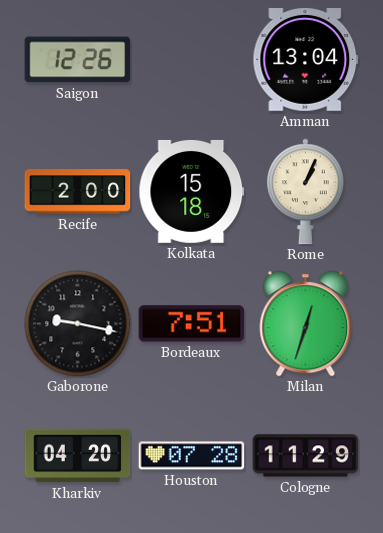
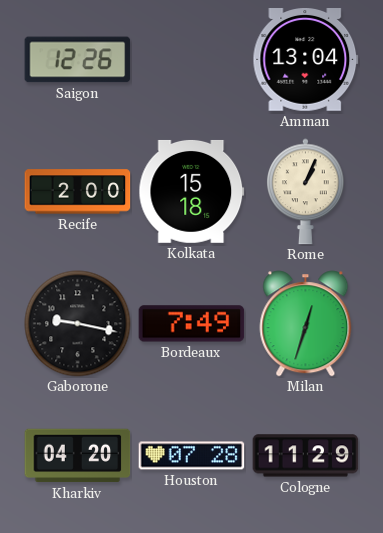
Bordeaux: 7:51 -> 7:49 (192, 324)
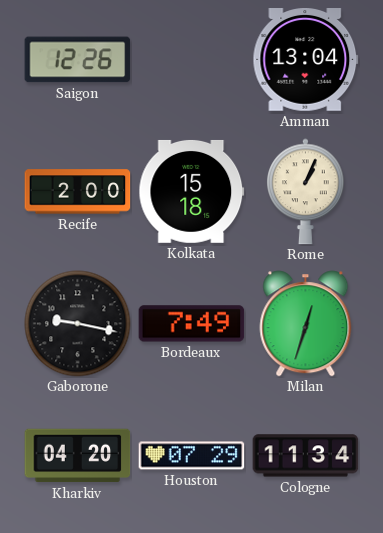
Houston: 07:28 -> 07:29 (192, 456)
Cologne: 11:29 -> 11:34 (306, 456)
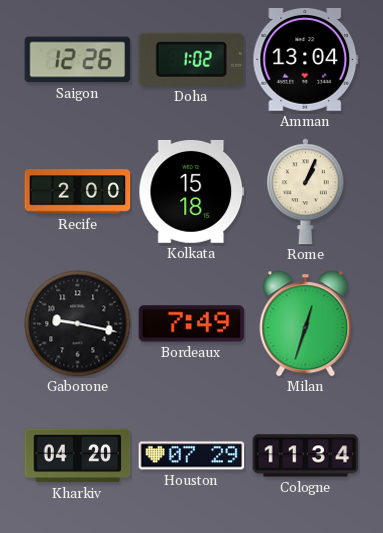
Doha: none -> 1:02 (192, 59)
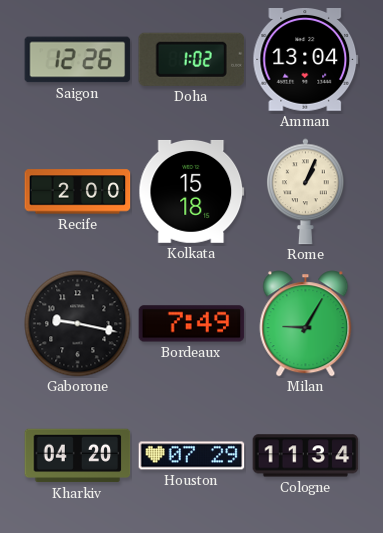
Milan: 12:33 -> 9:05 (306, 324)
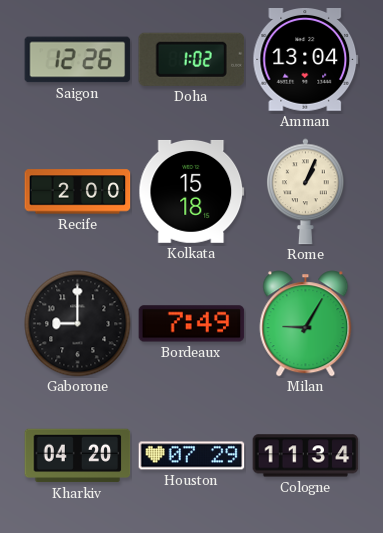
Gaborone: 9:17 -> 9:00 (78, 324)
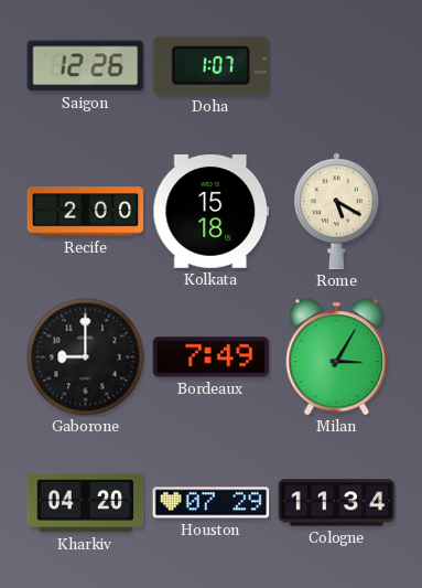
Doha: 1:02 -> 1:07 (212, 65)
Amman: 13:04 -> none (306, 60)
Rome: 1:04 -> 5:20 (337, 212)
Milan: 9:05 -> 3:05 (337, 357)
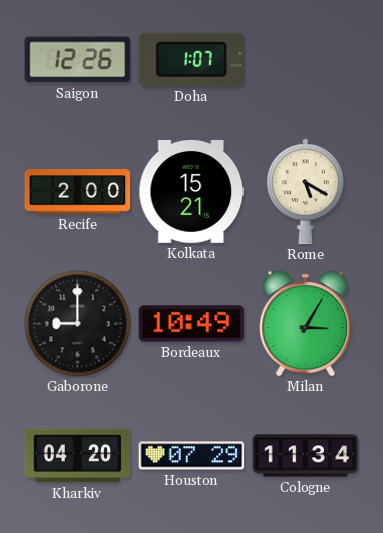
Kolkata: 15:18 -> 15:21 (192, 192)
Bordeaux: 7:49 -> 10:49 (192, 324)
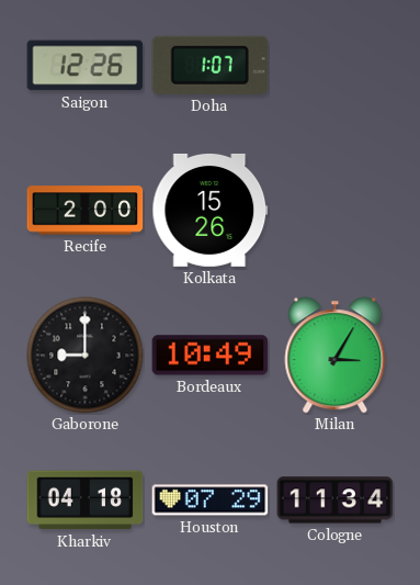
Kolkata: 15:21 -> 15:26 (211, 211)
Rome: 5:20 -> none (306, 192)
Kharkiv: 04:20 -> 04:18 (86, 500)
